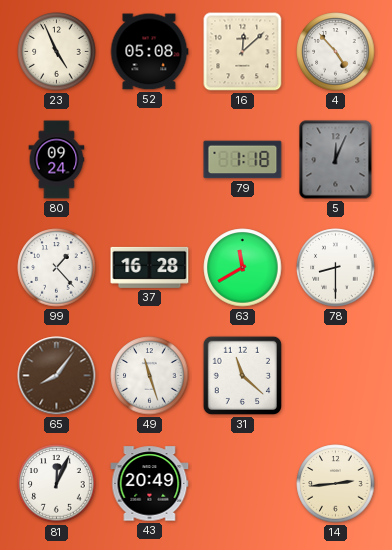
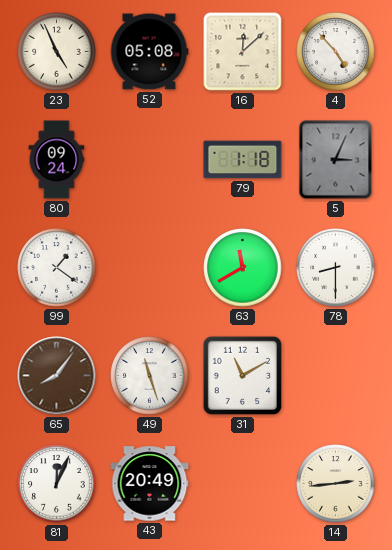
5: 12:04 -> 3:04 (336, 160)
99: 1:23 -> 1:21 (57, 268)
37: 16:28 -> none (150, 267)
31: 11:22 -> 11:10 (242, 375)
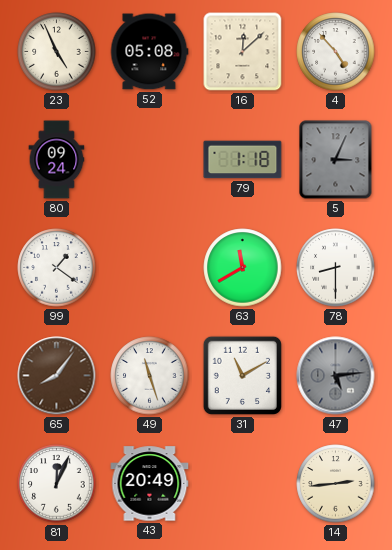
47: none -> 5:14 (336, 376)
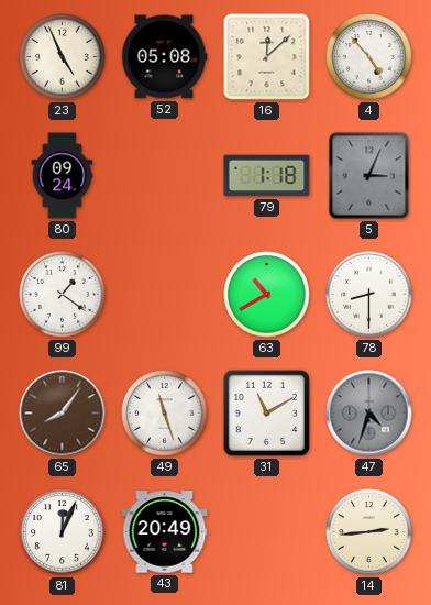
63: 11:40 -> 10:40 (267, 295)
47: 5:14 -> 4:33 (369, 414)
